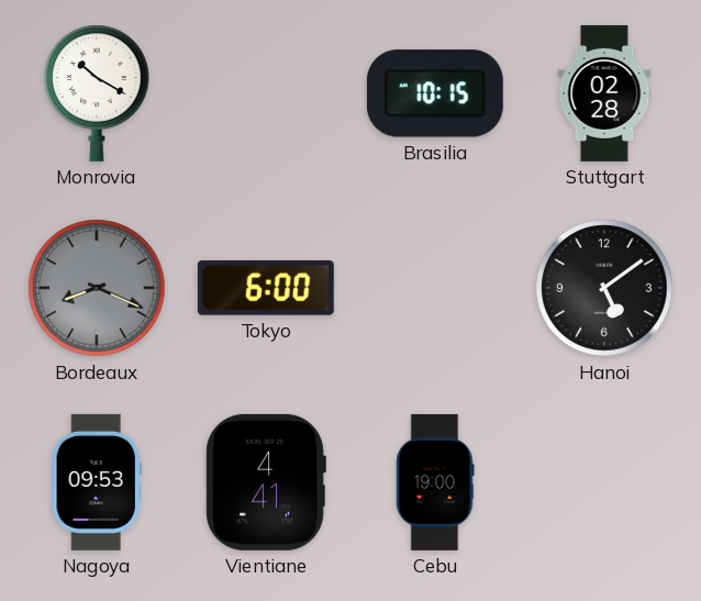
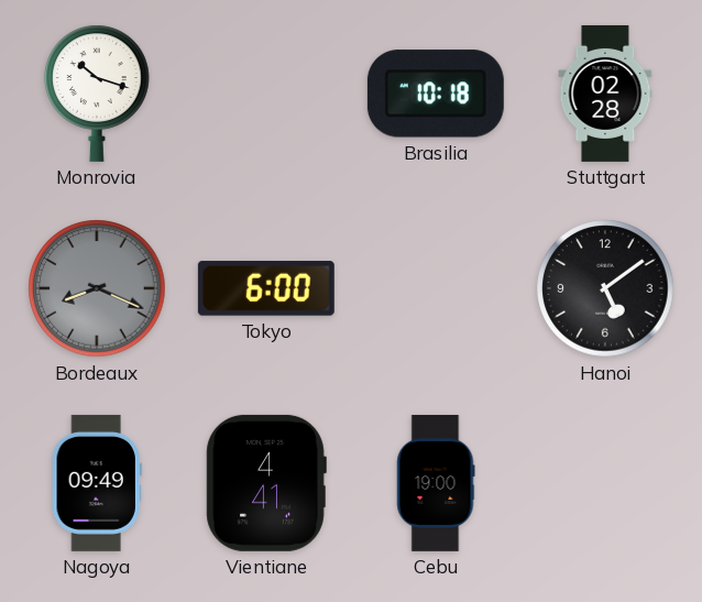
Monrovia: 10:20 -> 10:18 (97, 94)
Brasilia: 10:15 -> 10:18 (436, 94)
Nagoya: 09:53 -> 09:49 (97, 483)
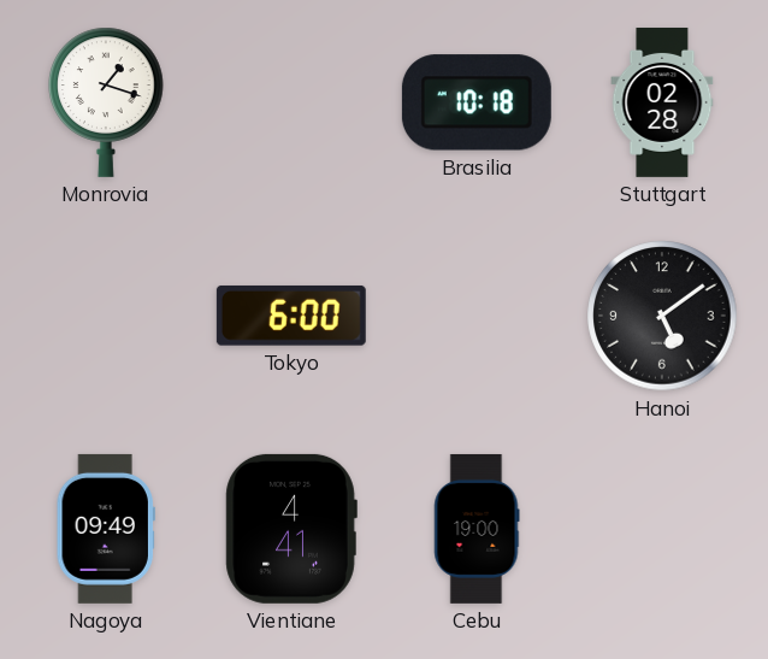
Monrovia: 10:18 -> 1:18 (106, 102)
Bordeaux: 8:19 -> none (97, 288)
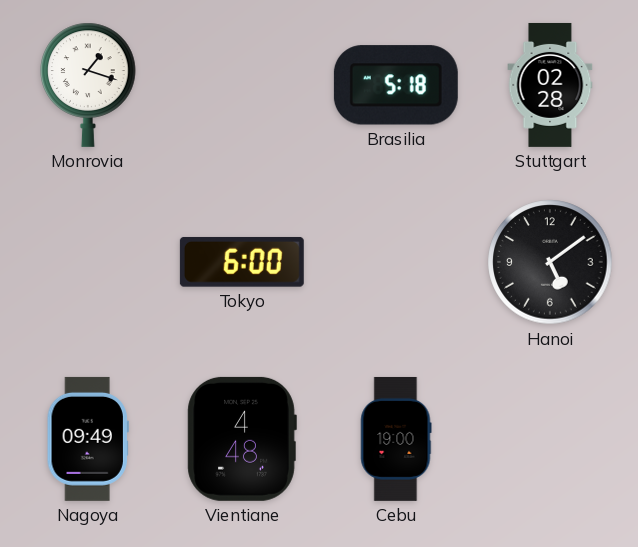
Brasilia: 10:18 -> 5:18 (396, 85)
Vientiane: 4:41 -> 4:48 (242, 439)
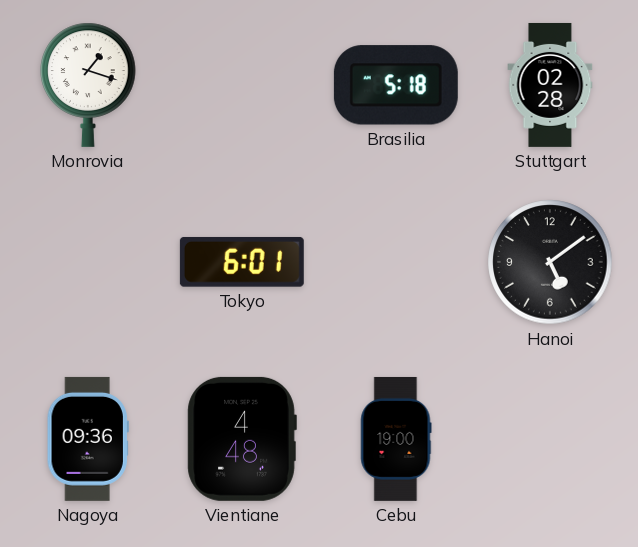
Tokyo: 6:00 -> 6:01 (242, 262)
Nagoya: 09:49 -> 09:36 (88, 439)
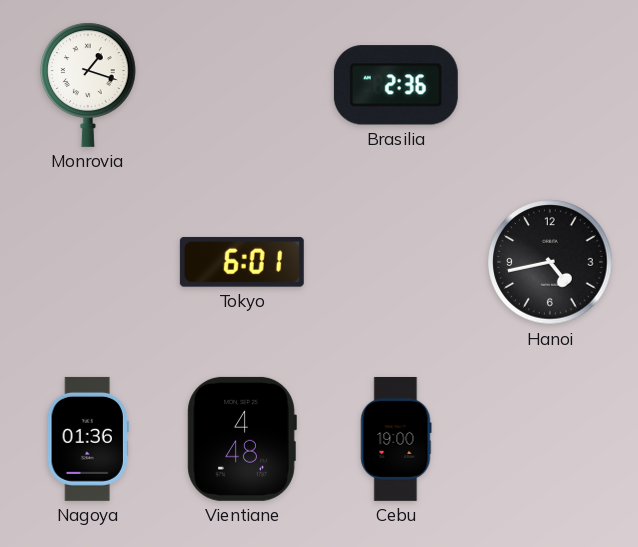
Brasilia: 5:18 -> 2:36 (396, 85)
Stuttgart: 02:28 -> none (550, 85)
Hanoi: 5:09 -> 4:43 (550, 262)
Nagoya: 09:36 -> 01:36 (88, 439)
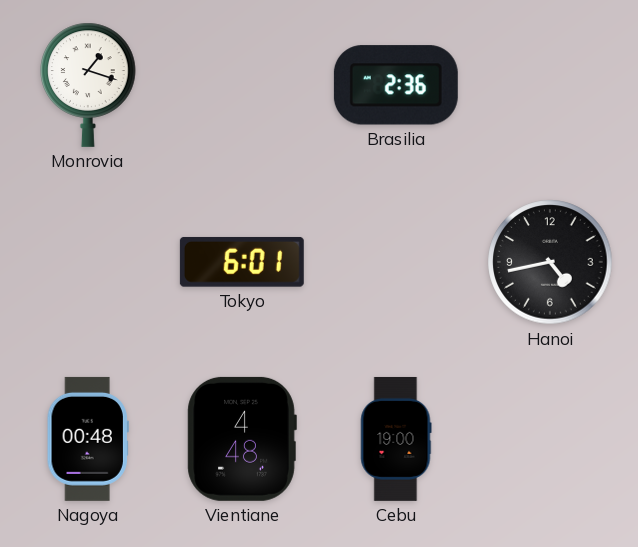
Nagoya: 01:36 -> 00:48 (88, 439)
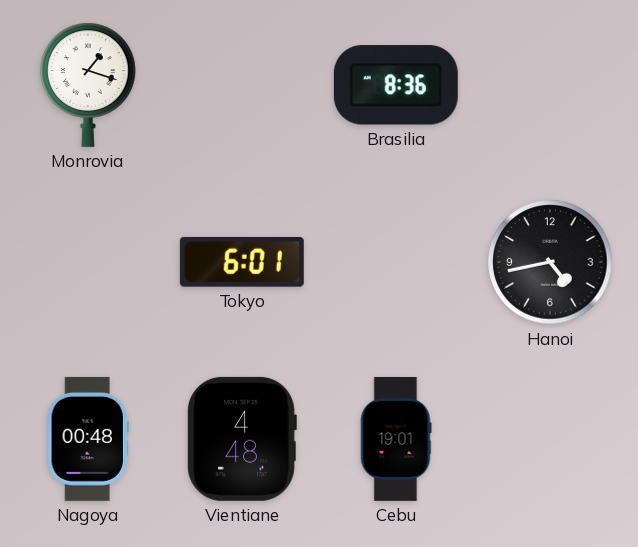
Brasilia: 2:36 -> 8:36 (396, 85)
Cebu: 19:00 -> 19:01 (396, 439)
